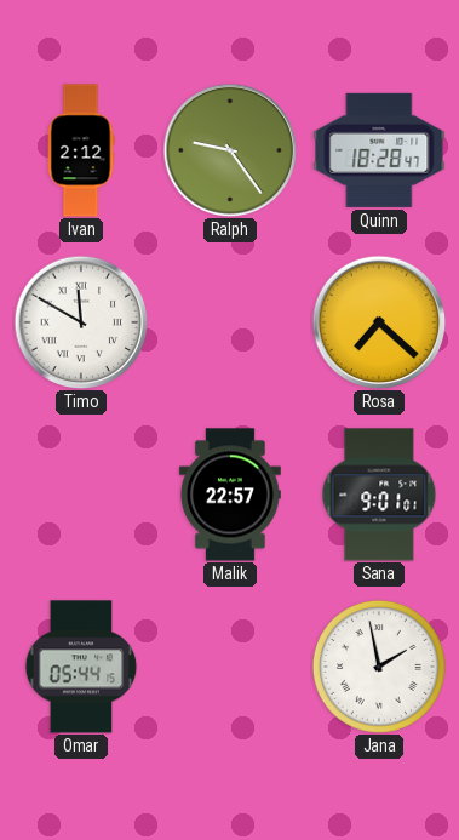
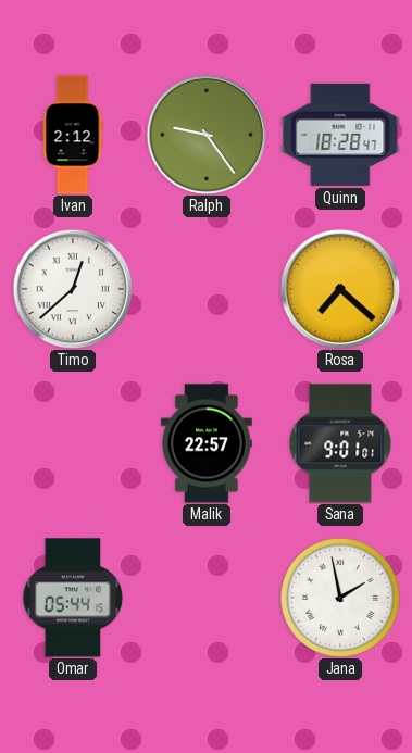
Timo: 11:50 -> 12:38 (73, 289)
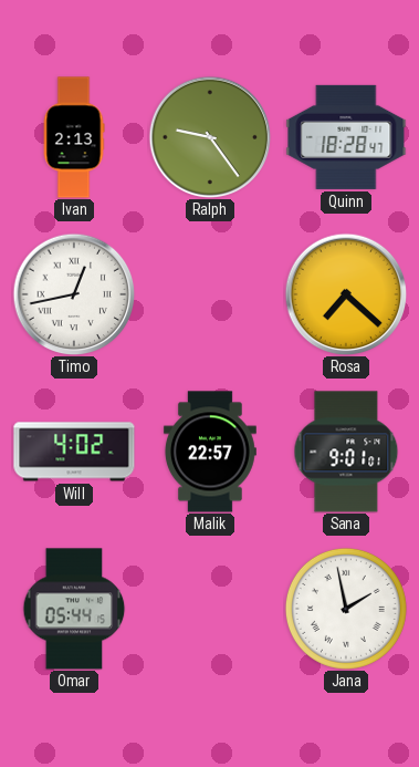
Ivan: 2:12 -> 2:13 (74, 137)
Timo: 12:38 -> 12:43 (74, 294)
Will: none -> 4:02 (74, 452)
